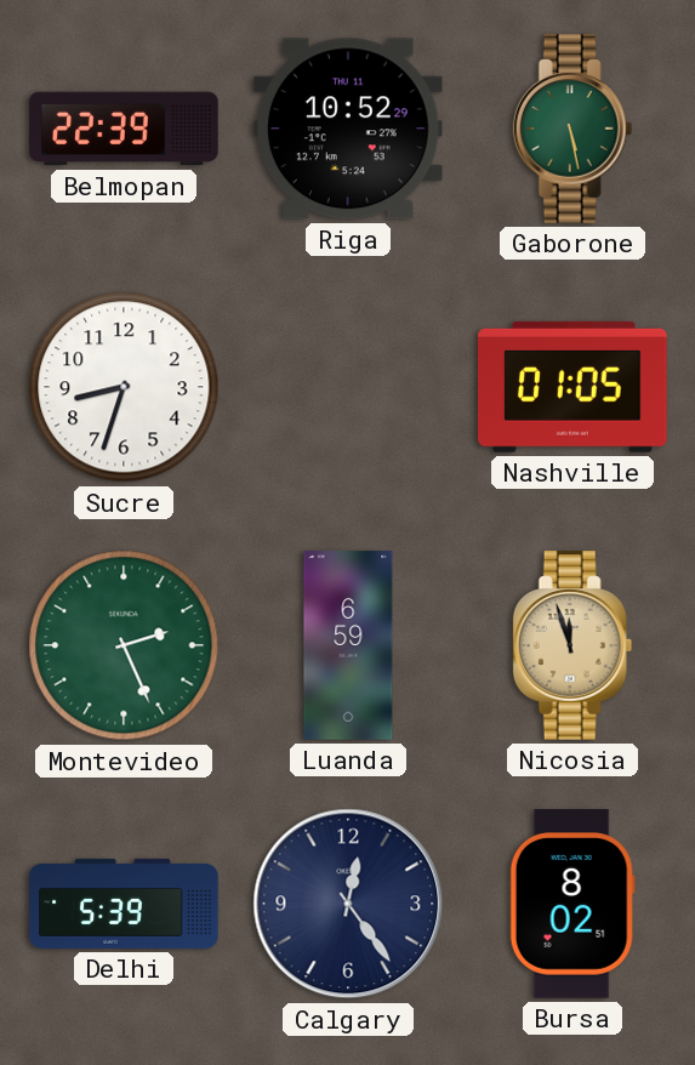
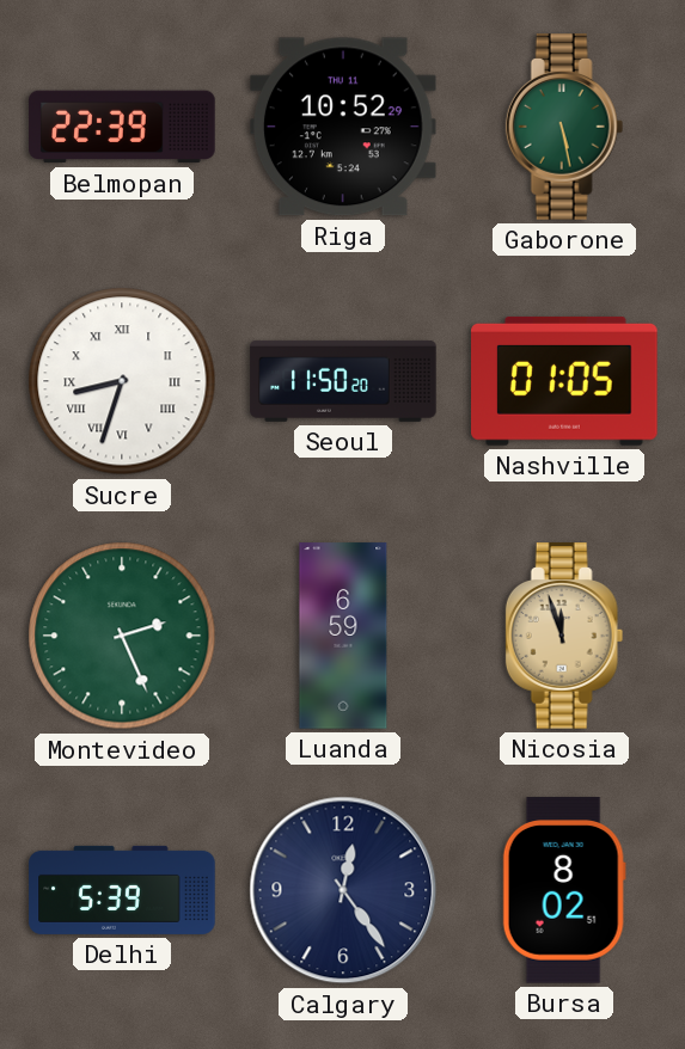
Sucre numerals: Arabic -> Roman (122, 381)
Seoul: none -> 11:50 (343, 381)
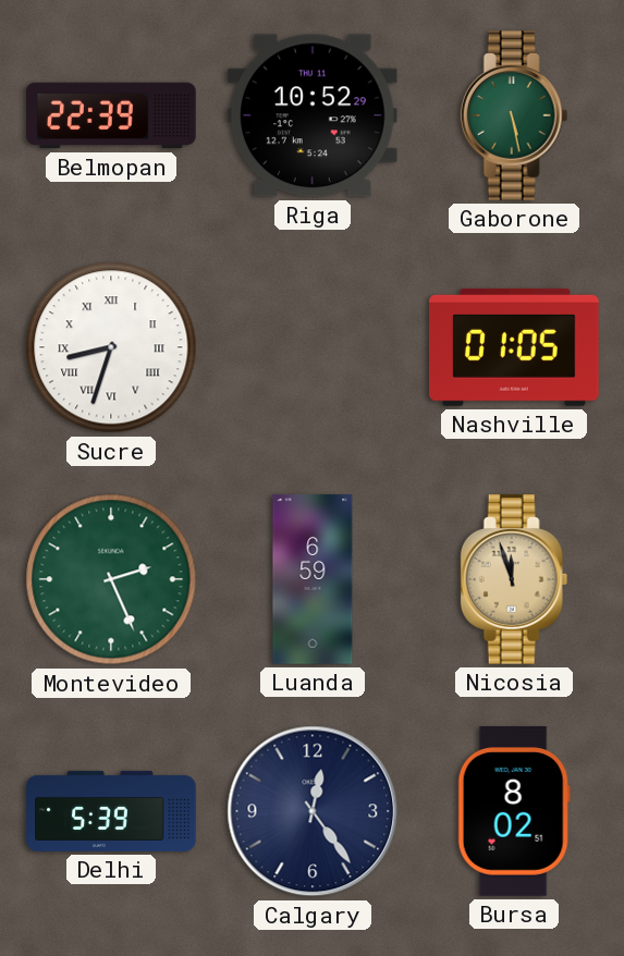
Seoul: 11:50 -> none (343, 381)
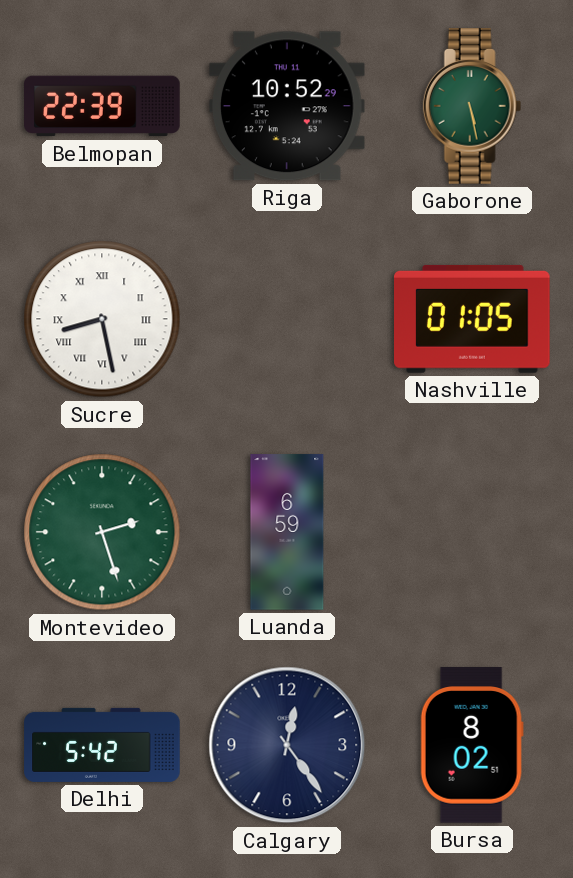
Sucre: 8:33 -> 8:28 (102, 319)
Montevideo: 2:26 -> 2:27 (102, 532)
Nicosia: 11:57 -> none (514, 579)
Delhi: 5:39 -> 5:42 (102, 745)
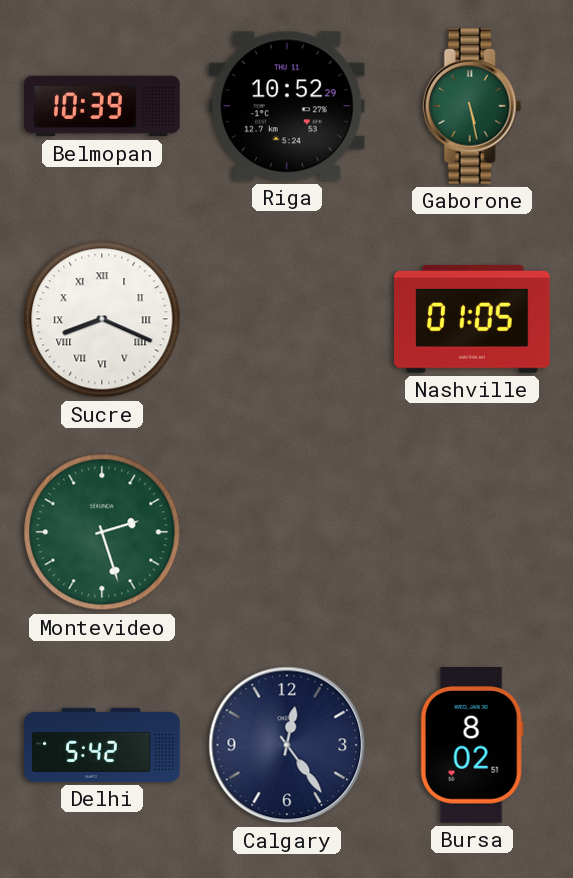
Belmopan: 22:39 -> 10:39 (102, 106)
Sucre: 8:28 -> 8:19 (102, 319)
Luanda: 6:59 -> none (287, 532)
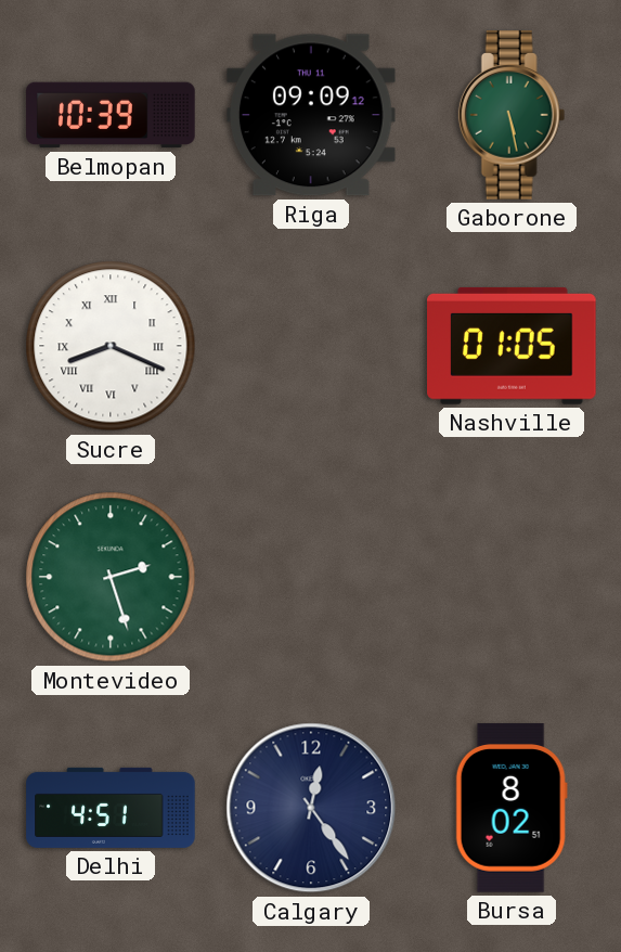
Riga: 10:52 -> 09:09 (311, 115)
Delhi: 5:42 -> 4:51 (111, 808)
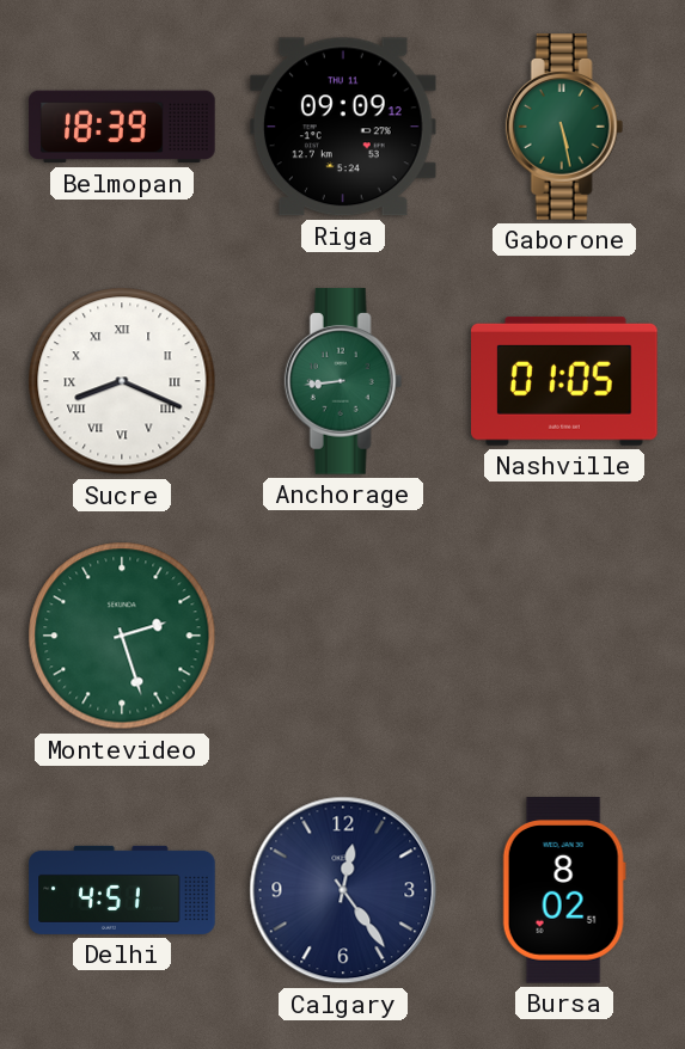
Belmopan: 10:39 -> 18:39 (122, 127)
Anchorage: none -> 8:44 (343, 381)
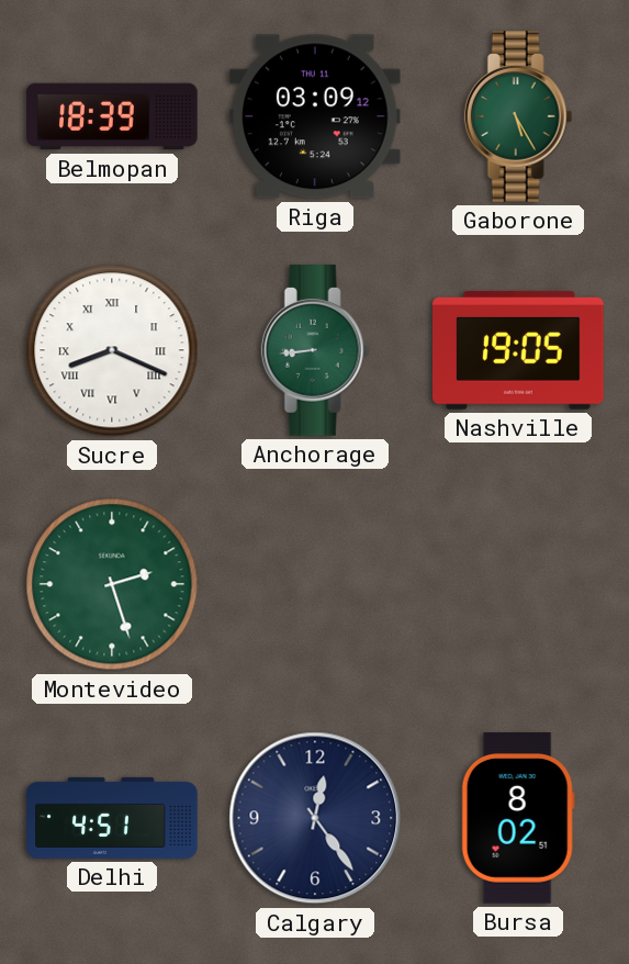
Riga: 09:09 -> 03:09 (315, 116)
Gaborone: 5:28 -> 5:25 (518, 116)
Nashville: 01:05 -> 19:05 (519, 350)
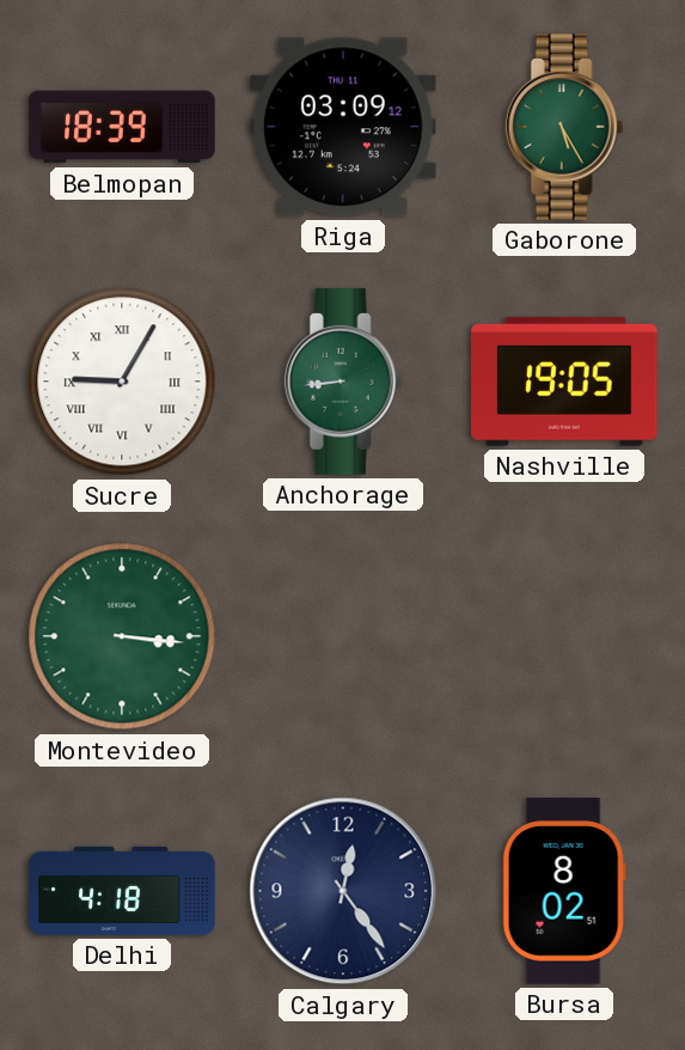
Sucre: 8:19 -> 9:05 (122, 381)
Montevideo: 2:27 -> 3:16 (122, 636)
Delhi: 4:51 -> 4:18 (122, 891)
